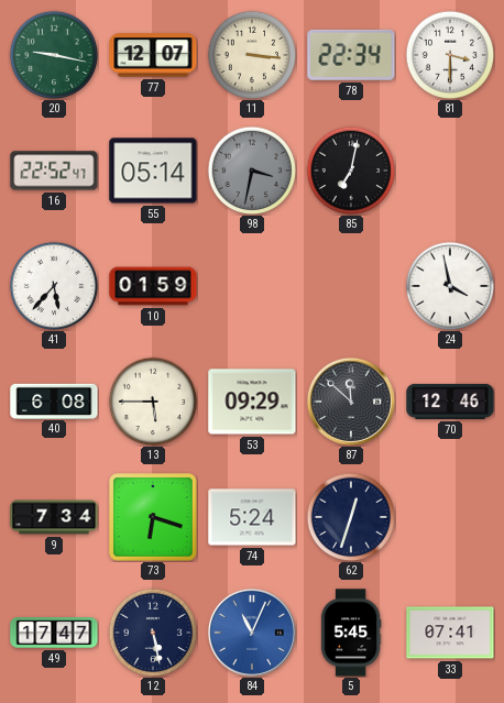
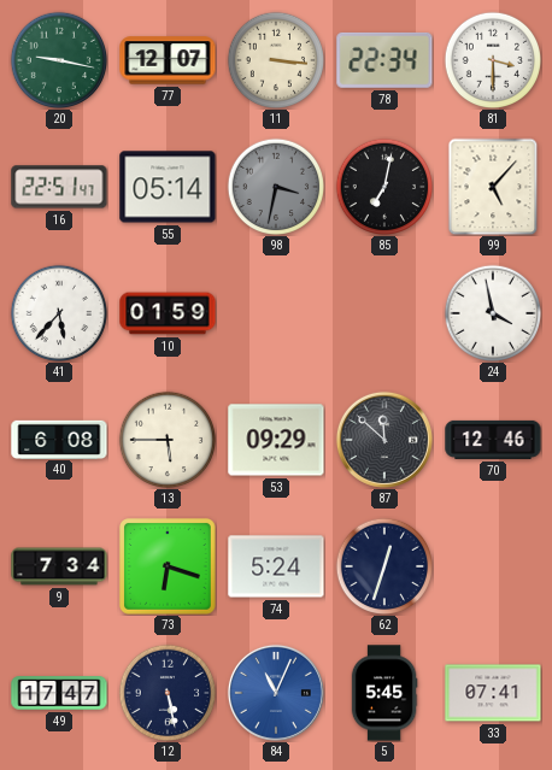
16: 22:52 -> 22:51 (59, 187)
99: none -> 5:07 (493, 187)
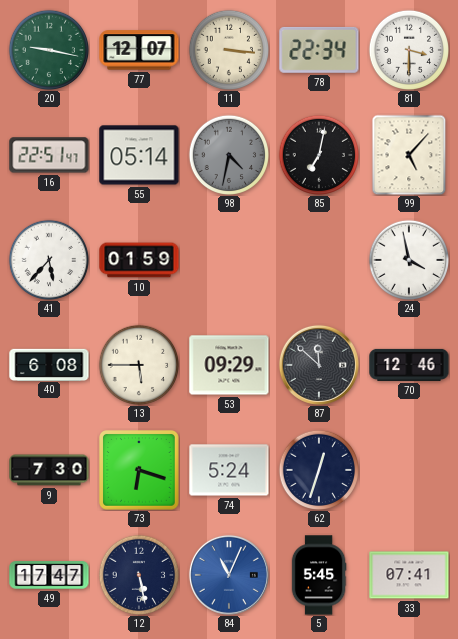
98: 3:32 -> 4:32 (229, 155)
9: 7:34 -> 7:30 (49, 470)
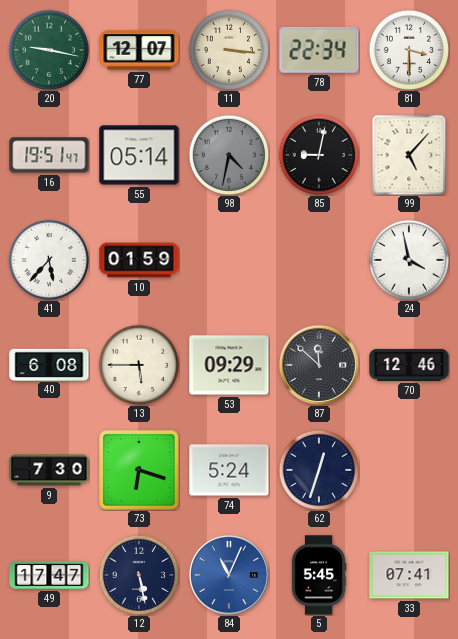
16: 22:51 -> 19:51 (49, 155)
85: 7:02 -> 9:02 (319, 155)
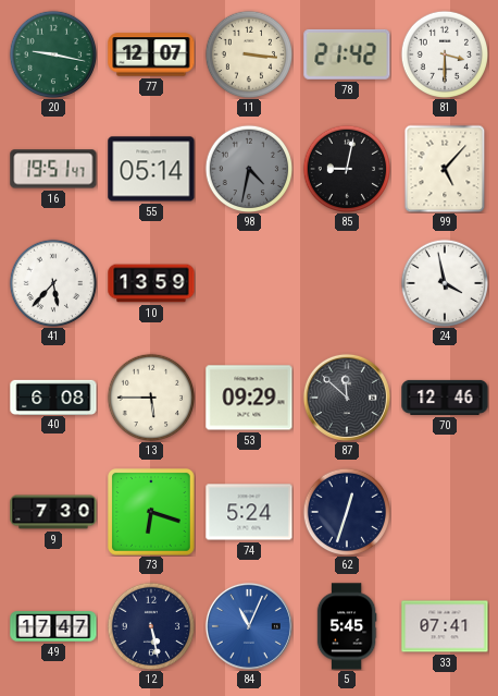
78: 22:34 -> 21:42 (347, 54)
10: 01:59 -> 13:59 (151, 283)
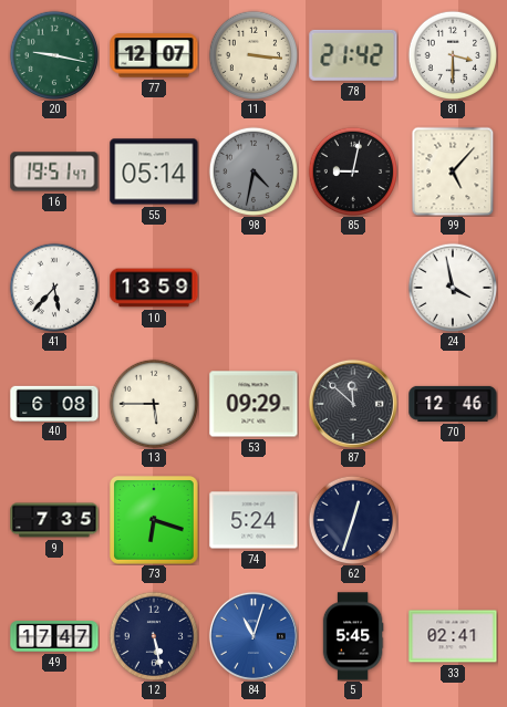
9: 7:30 -> 7:35 (54, 520)
84: 11:04 -> 11:03 (253, 636)
33: 07:41 -> 02:41 (453, 636)
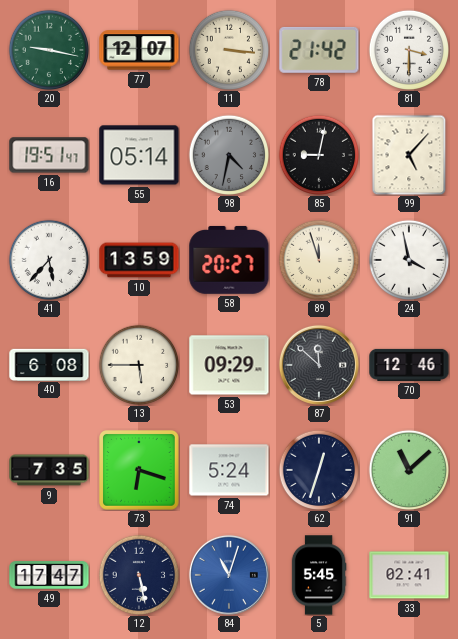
58: none -> 20:27 (229, 260)
89: none -> 11:57 (319, 260)
91: none -> 11:08 (409, 470)
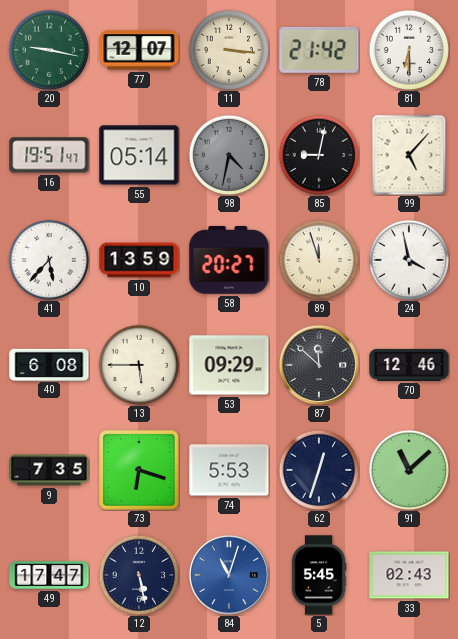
81: 3:30 -> 6:30 (409, 50)
74: 5:24 -> 5:53 (229, 470)
33: 02:41 -> 02:43 (409, 575)
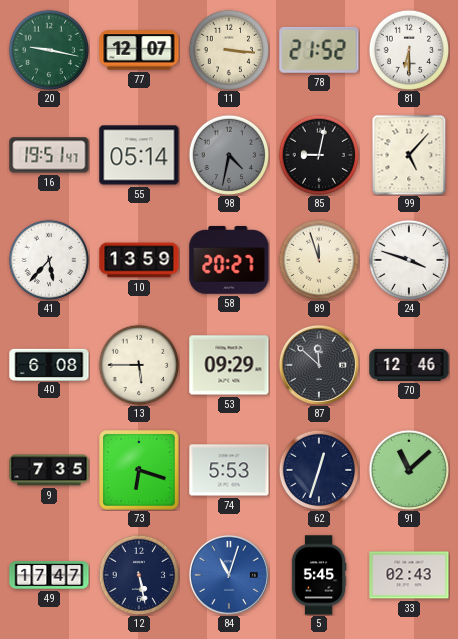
78: 21:42 -> 21:52 (319, 50)
24: 3:58 -> 3:48 (409, 260)
